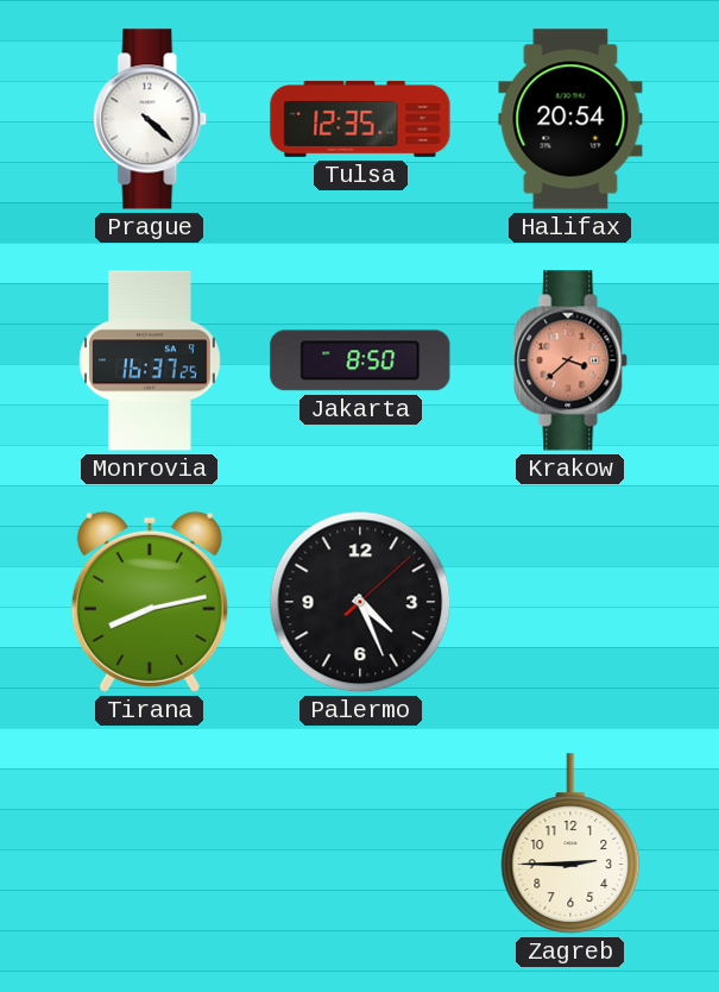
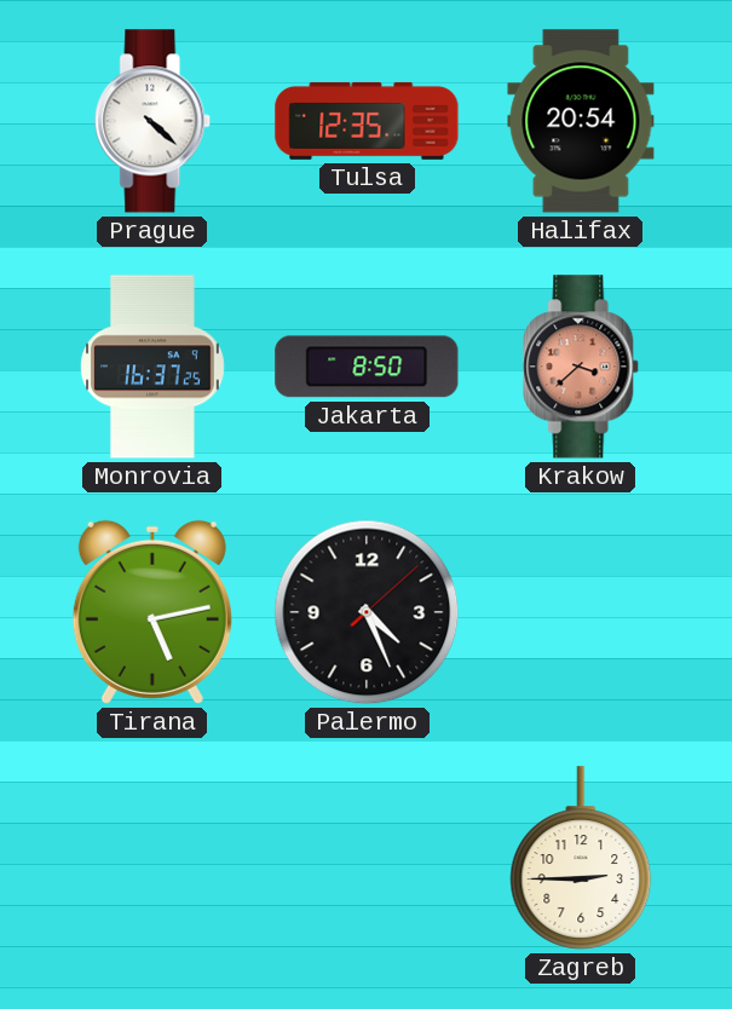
Tirana: 8:13 -> 5:13 (152, 612)
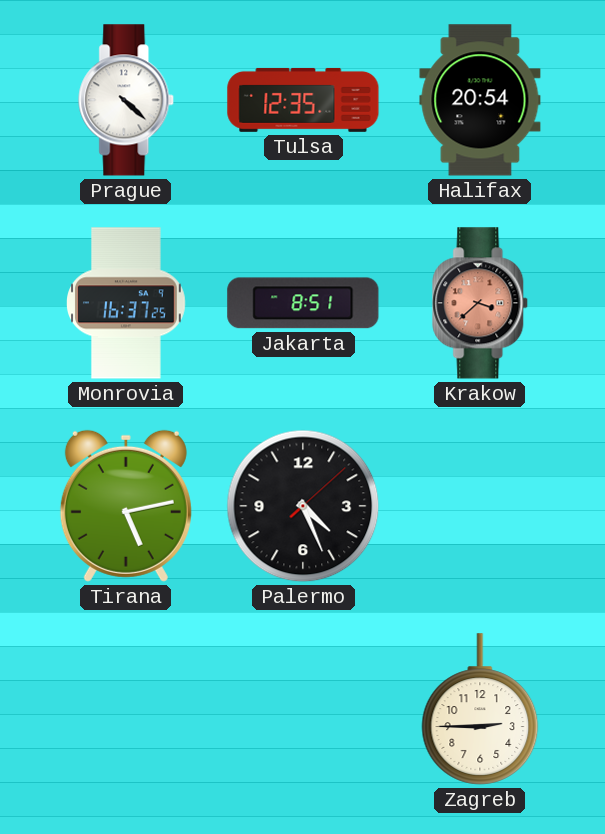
Jakarta: 8:50 -> 8:51 (303, 303)
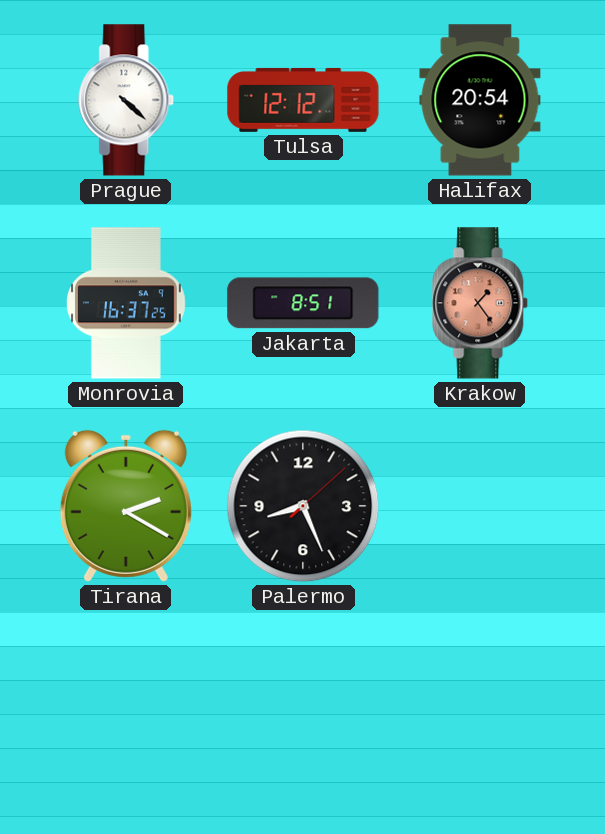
Tulsa: 12:35 -> 12:12 (303, 100)
Krakow: 3:38 -> 1:24 (481, 303)
Tirana: 5:13 -> 2:20 (126, 506)
Palermo: 4:26 -> 8:26 (303, 506)
Zagreb: 2:45 -> none (480, 709)
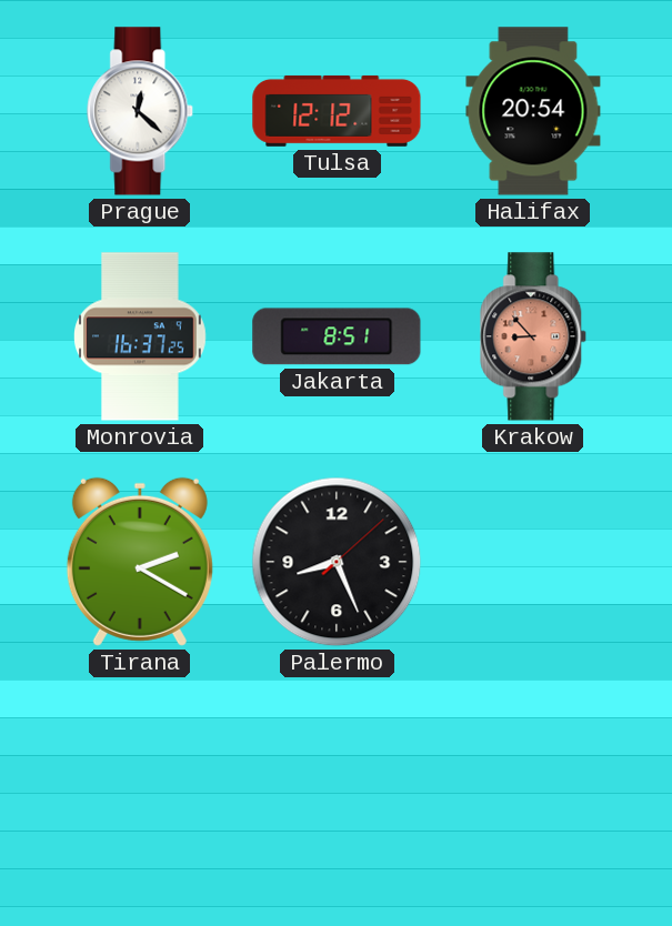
Prague: 4:22 -> 12:22 (141, 111)
Krakow: 1:24 -> 8:53 (534, 336)
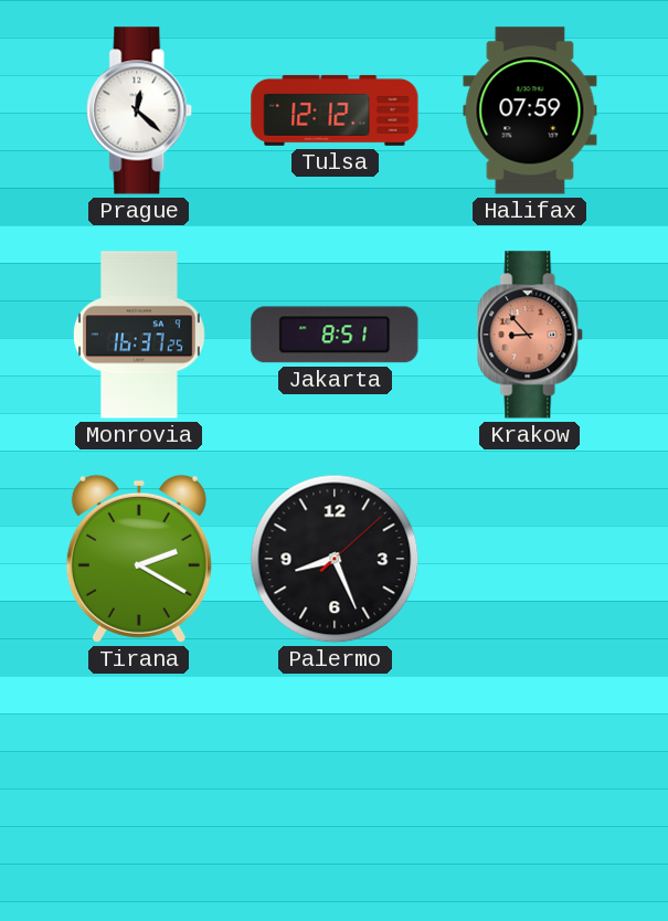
Halifax: 20:54 -> 07:59 (530, 110)
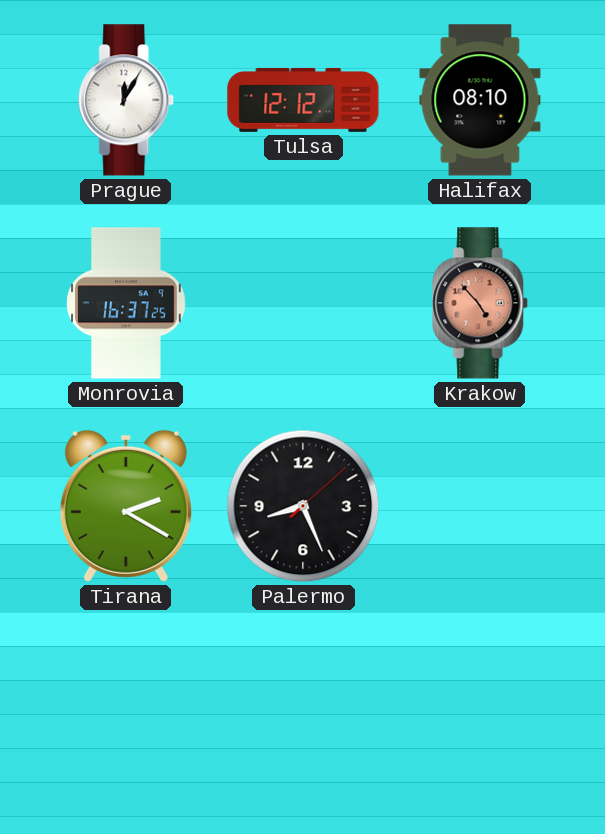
Prague: 12:22 -> 12:05 (127, 100)
Halifax: 07:59 -> 08:10 (480, 100)
Jakarta: 8:51 -> none (335, 335)
Krakow: 8:53 -> 4:53 (481, 303)
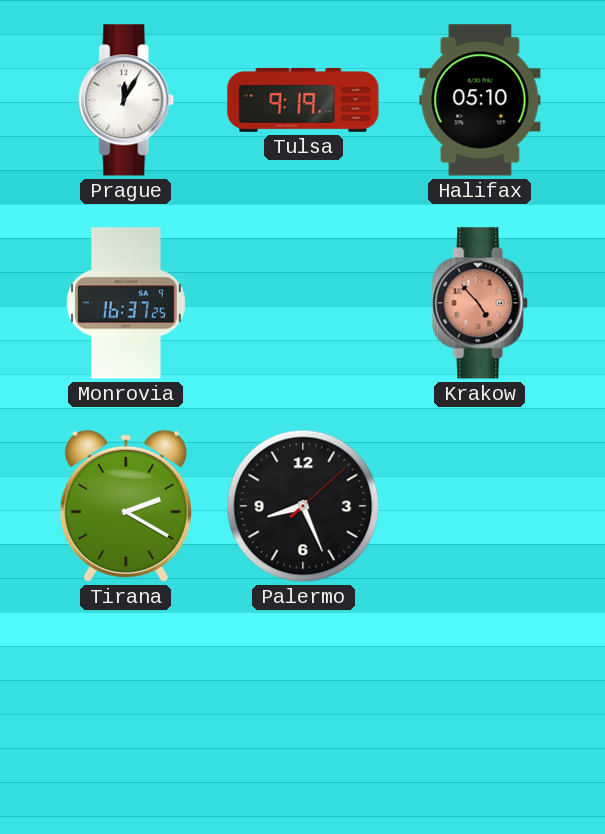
Tulsa: 12:12 -> 9:19 (303, 100)
Halifax: 08:10 -> 05:10 (480, 100)
